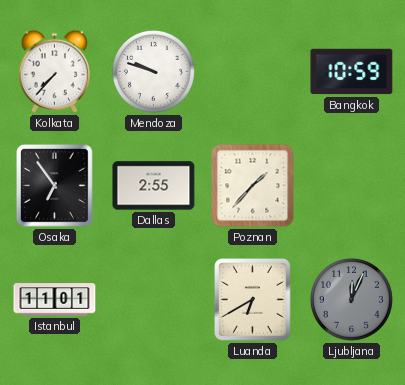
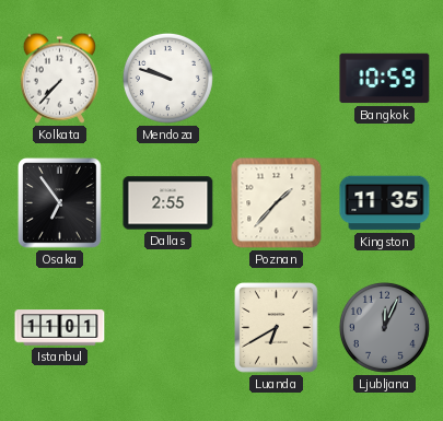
Kingston: none -> 11:35 (385, 203)
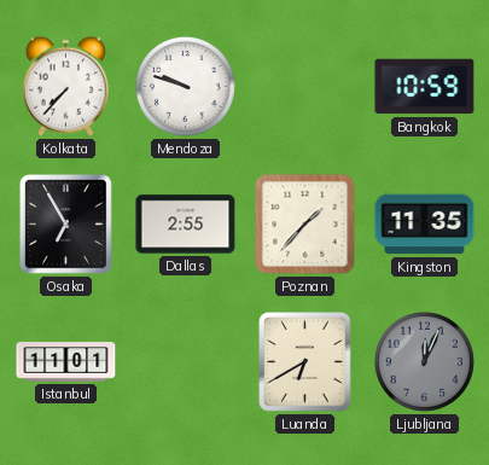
Osaka: 6:54 -> 6:55 (66, 225)
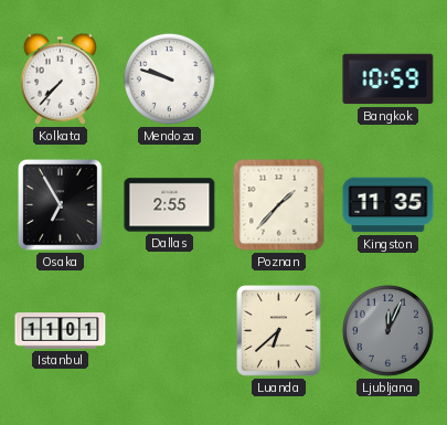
Luanda: 6:40 -> 6:38 (279, 331)
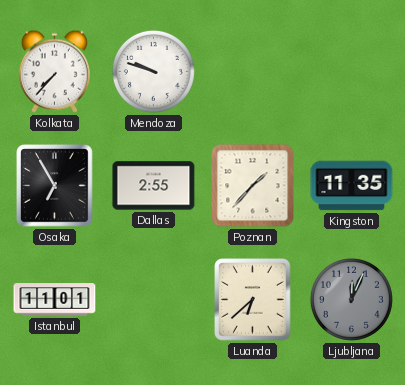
Bangkok: 10:59 -> none (389, 79)
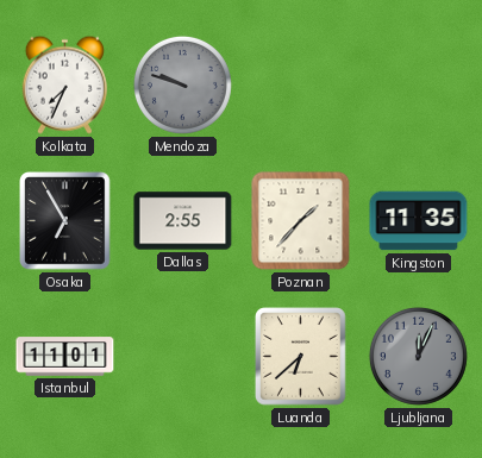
Kolkata: 7:37 -> 7:34 (64, 84)
Mendoza dial: white -> grey (182, 84)
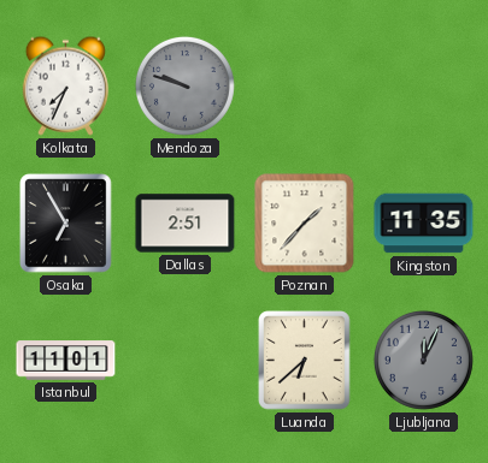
Dallas: 2:55 -> 2:51 (186, 224)
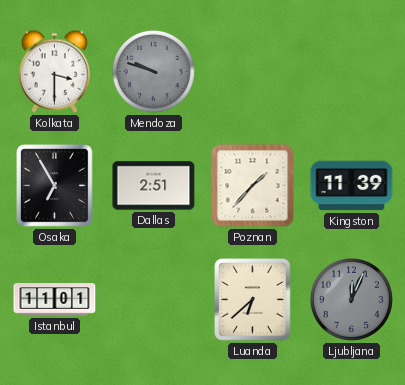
Kolkata: 7:34 -> 3:30 (54, 71)
Kingston: 11:35 -> 11:39 (352, 186)
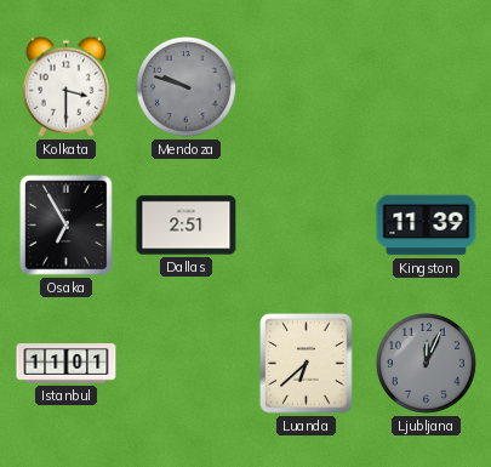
Poznan: 1:37 -> none (253, 186)
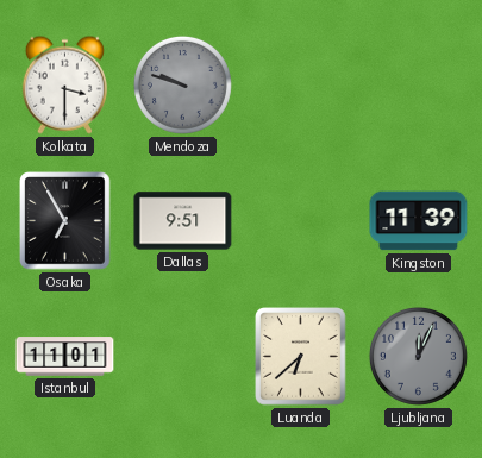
Dallas: 2:51 -> 9:51 (183, 221)
